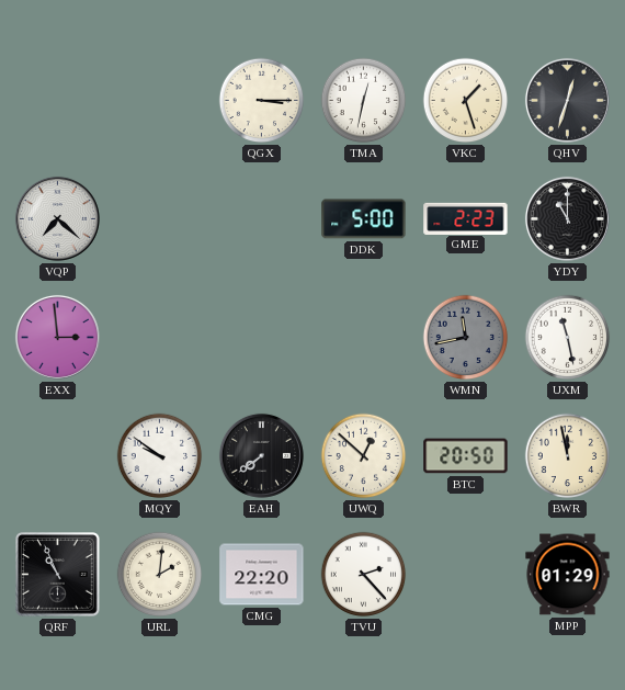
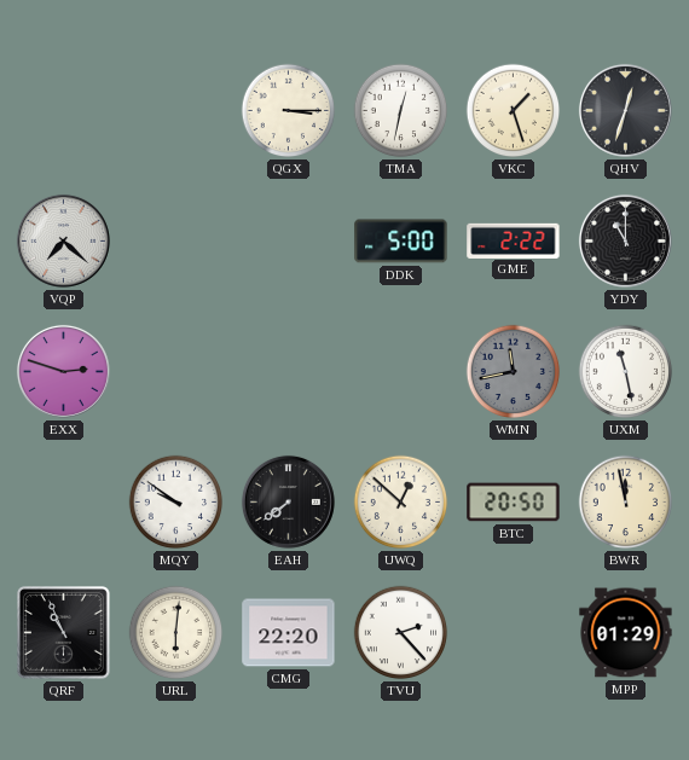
GME: 2:23 -> 2:22 (514, 240)
EXX: 2:59 -> 2:48 (63, 371)
URL: 2:01 -> 6:01 (176, 633)
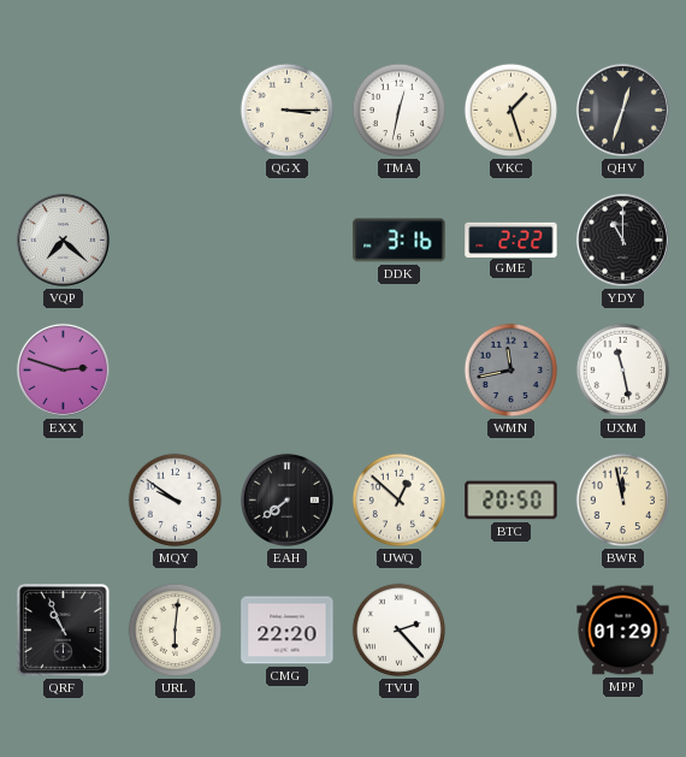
DDK: 5:00 -> 3:16 (400, 241)
